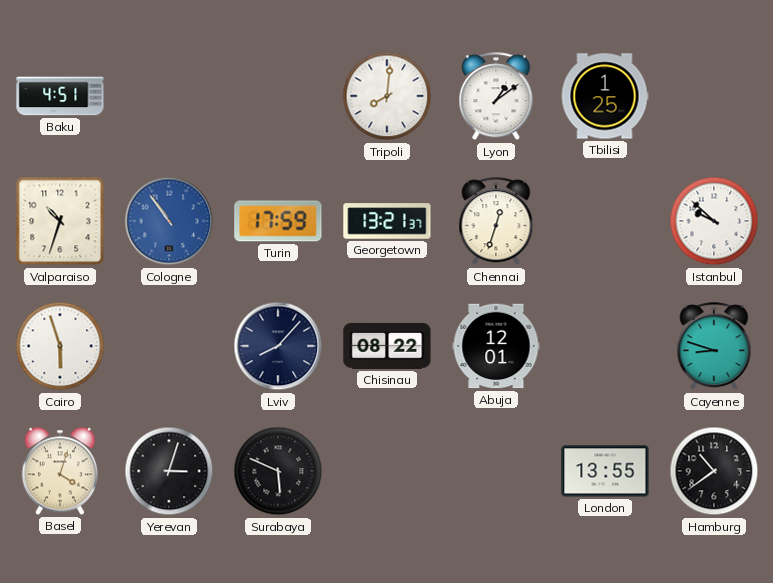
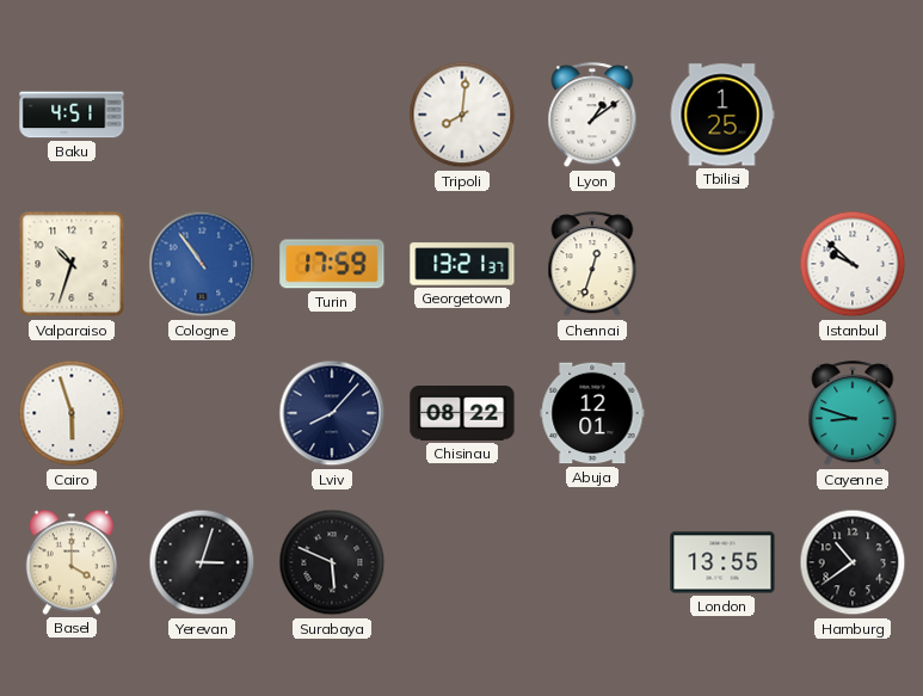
Basel: 4:03 -> 4:00 (72, 562)
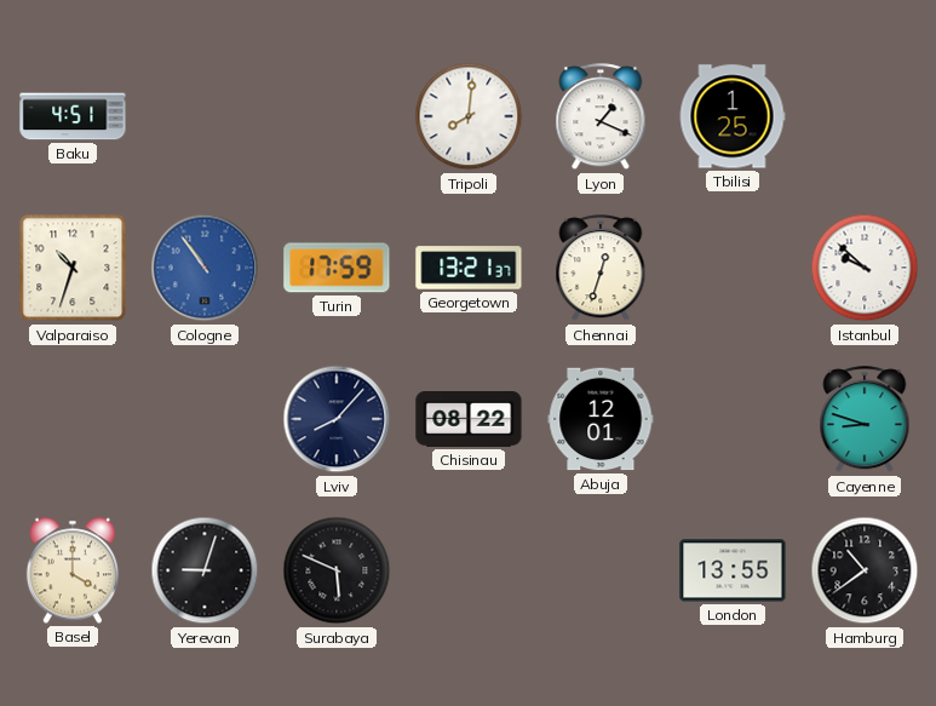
Lyon: 1:09 -> 1:19 (601, 117)
Cairo: 5:57 -> none (72, 413)
Yerevan: 3:03 -> 9:03 (205, 570)
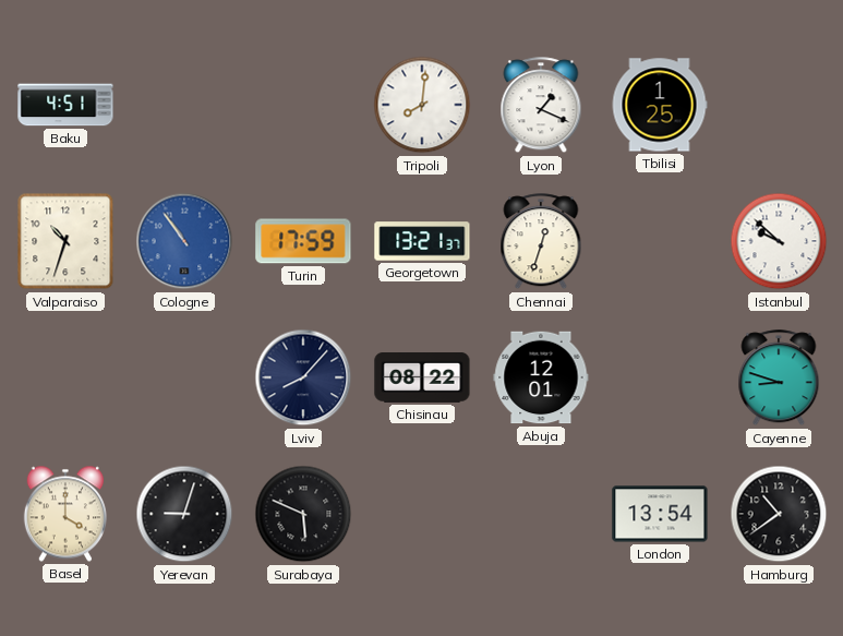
London: 13:55 -> 13:54 (660, 514)
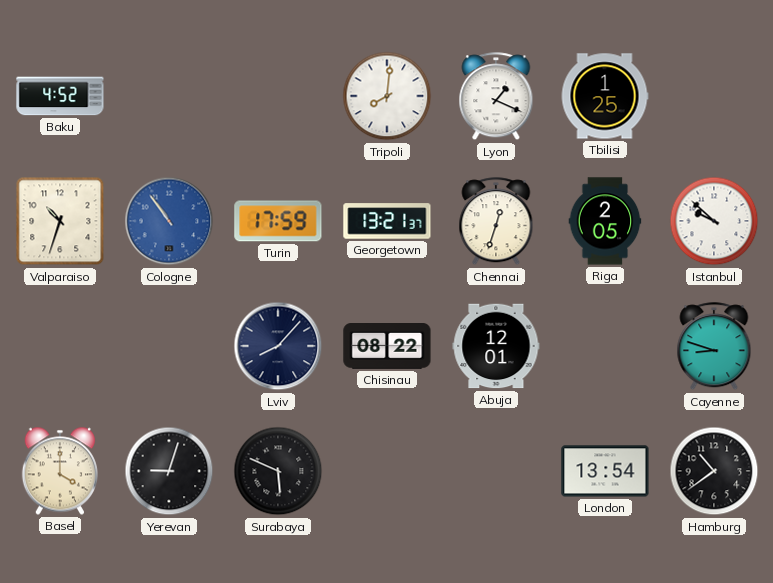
Baku: 4:51 -> 4:52 (60, 96)
Riga: none -> 2:05 (605, 221)
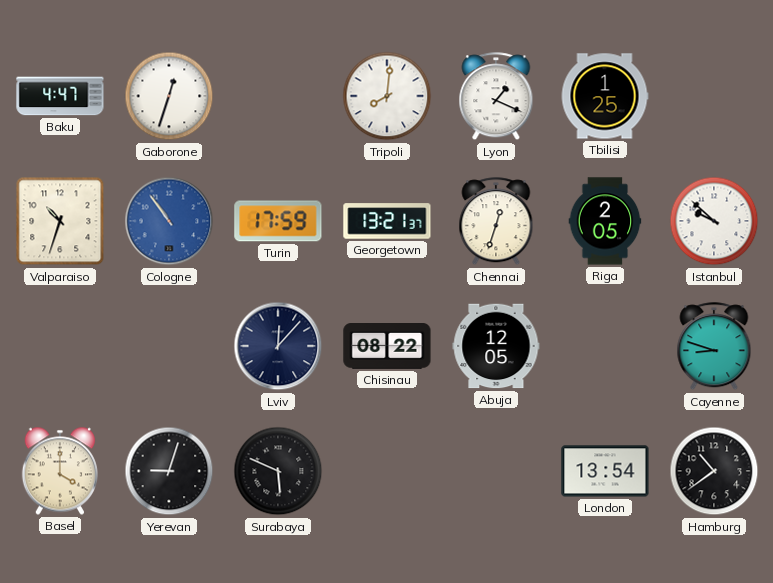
Baku: 4:52 -> 4:47 (60, 96)
Gaborone: none -> 12:33 (169, 96)
Lviv: 8:07 -> 12:07 (278, 346)
Abuja: 12:01 -> 12:05 (496, 346)
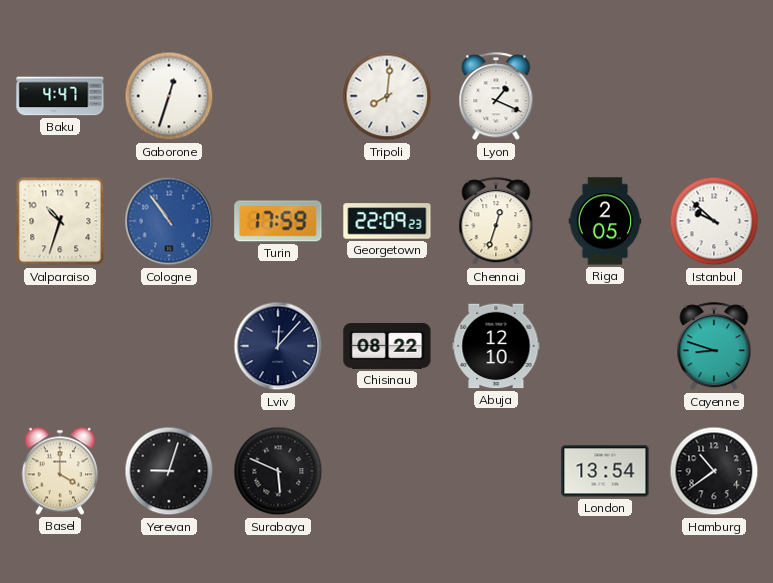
Tbilisi: 1:25 -> none (605, 96)
Georgetown: 13:21 -> 22:09 (387, 221)
Abuja: 12:05 -> 12:10 (496, 346)
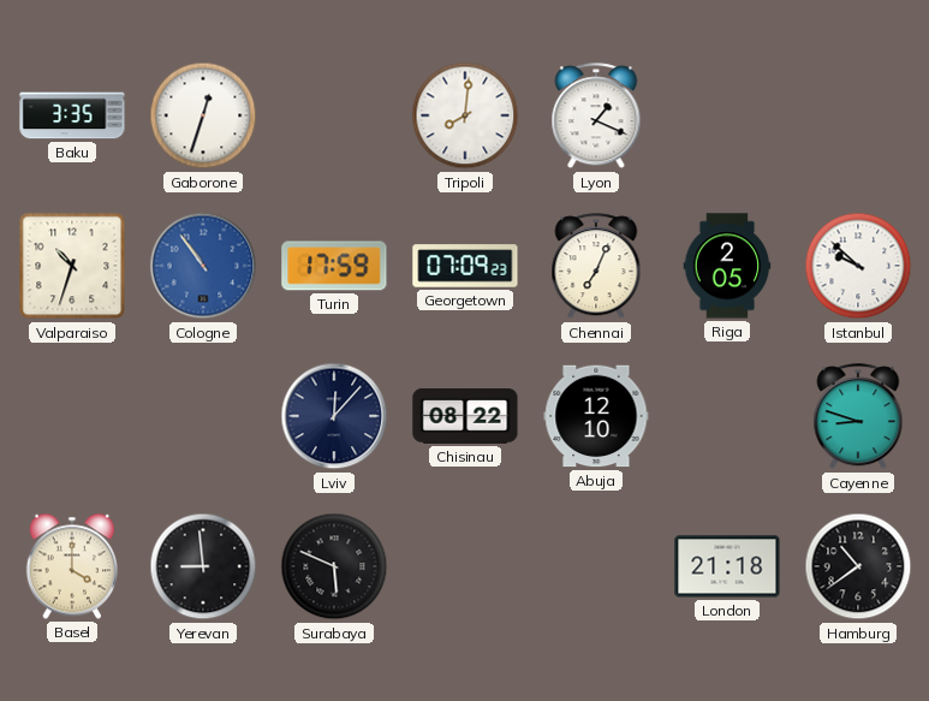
Baku: 4:47 -> 3:35 (72, 115)
Georgetown: 22:09 -> 07:09 (465, 266)
Chennai: 12:33 -> 7:04 (596, 267)
Yerevan: 9:03 -> 8:59 (203, 566)
London: 13:54 -> 21:18 (727, 566)
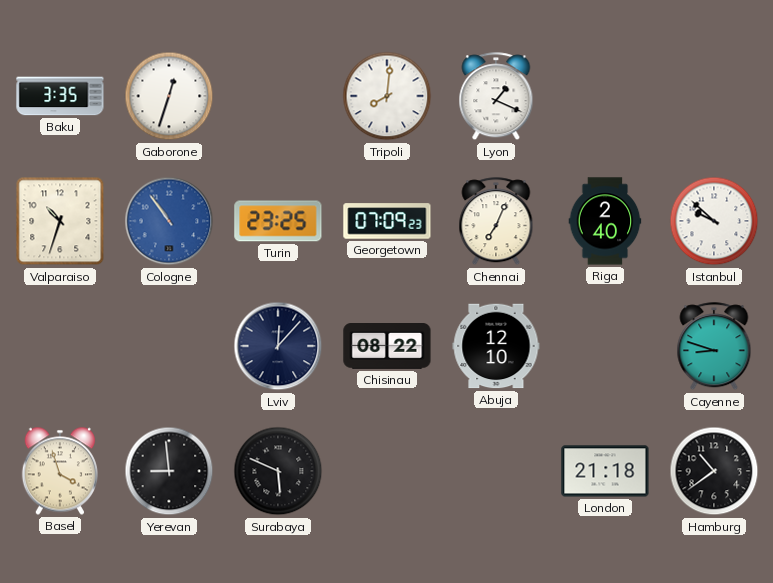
Turin: 17:59 -> 23:25 (278, 221)
Riga: 2:05 -> 2:40 (605, 221)
Basel: 4:00 -> 3:57 (60, 471)
